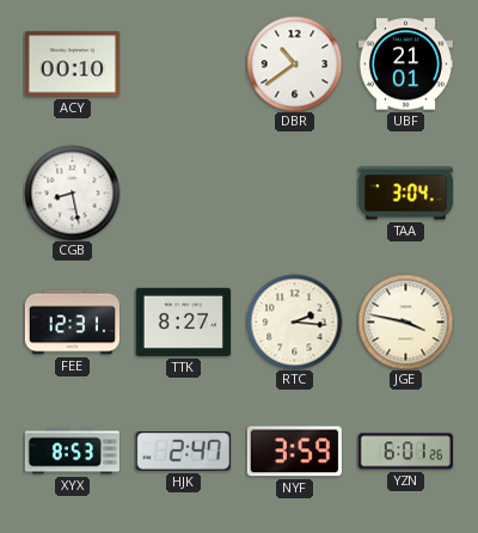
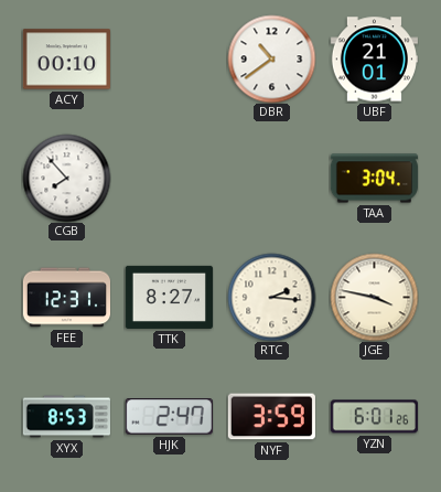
CGB: 8:28 -> 7:53 (66, 178)
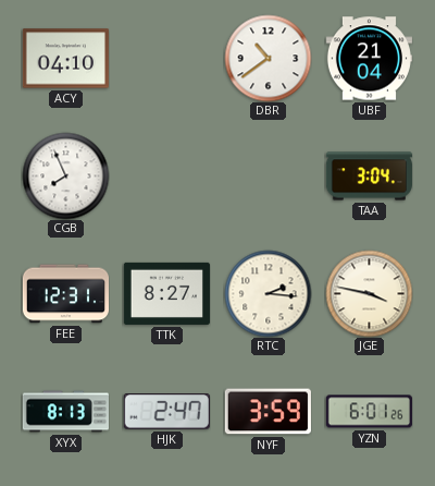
ACY: 00:10 -> 04:10 (65, 59)
UBF: 21:01 -> 21:04 (369, 59)
CGB: 7:53 -> 7:56 (65, 175)
XYX: 8:53 -> 8:13 (65, 412)
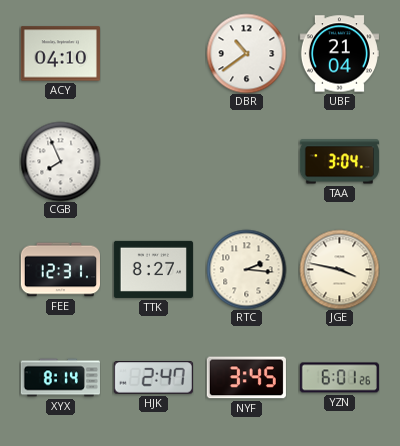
XYX: 8:13 -> 8:14 (60, 378)
NYF: 3:59 -> 3:45 (246, 378)
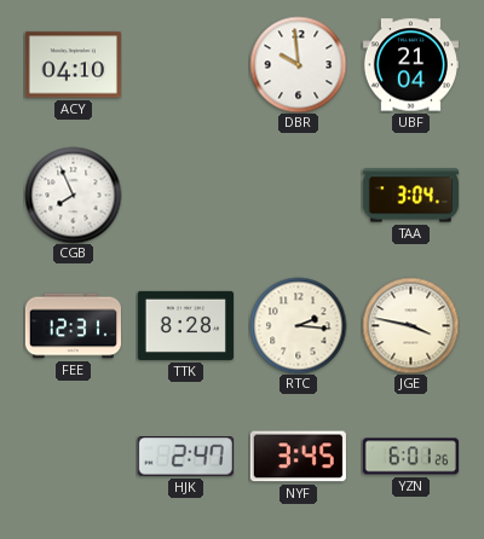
DBR: 10:39 -> 9:59 (298, 64)
TTK: 8:27 -> 8:28 (185, 325)
XYX: 8:14 -> none (60, 378)
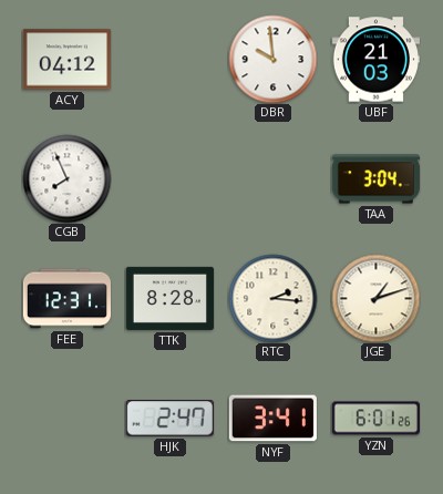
ACY: 04:10 -> 04:12 (66, 60)
UBF: 21:04 -> 21:03 (375, 60)
JGE: 3:47 -> 1:12 (375, 298)
NYF: 3:45 -> 3:41 (272, 419)
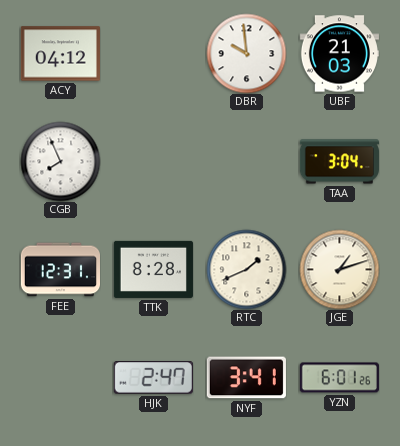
RTC: 2:16 -> 1:41 (246, 269)
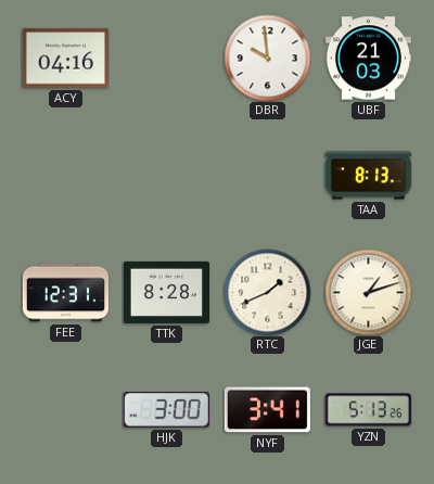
ACY: 04:12 -> 04:16 (65, 59)
CGB: 7:56 -> none (60, 161)
TAA: 3:04 -> 8:13 (368, 176)
HJK: 2:47 -> 3:00 (166, 410)
YZN: 6:01 -> 5:13 (368, 410)
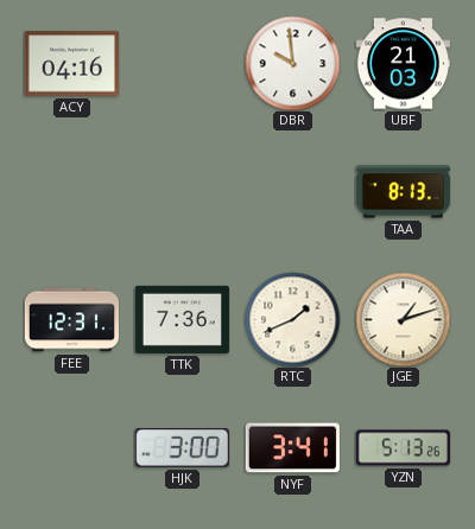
TTK: 8:28 -> 7:36 (182, 319)
